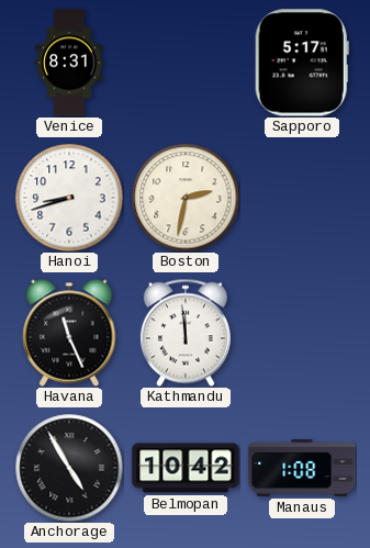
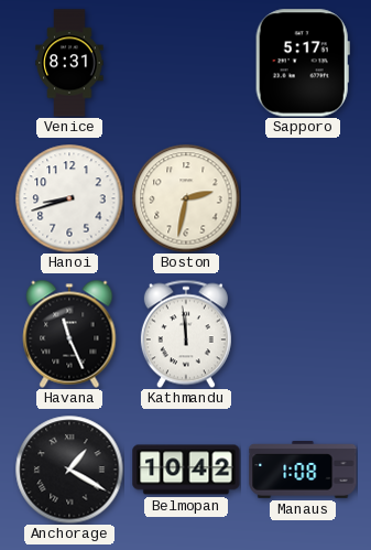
Anchorage: 4:55 -> 1:20 (69, 470)
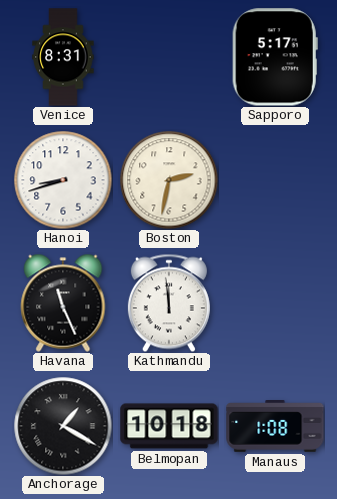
Belmopan: 10:42 -> 10:18 (169, 426)
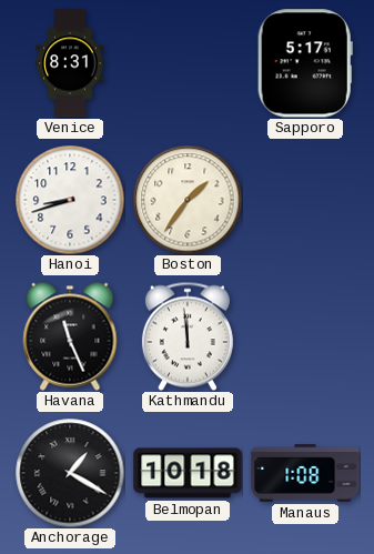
Boston: 2:32 -> 1:36 (188, 200)
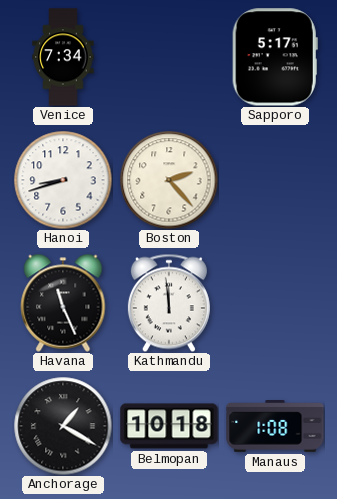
Venice: 8:31 -> 7:34 (63, 57)
Boston: 1:36 -> 2:23 (169, 180)
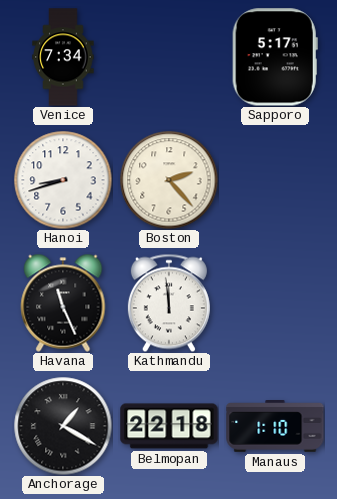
Belmopan: 10:18 -> 22:18 (169, 426)
Manaus: 1:08 -> 1:10 (275, 427)
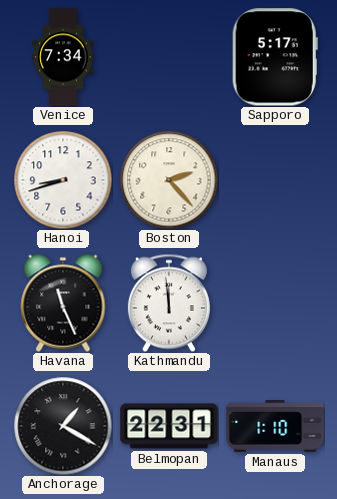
Belmopan: 22:18 -> 22:31 (169, 426)
